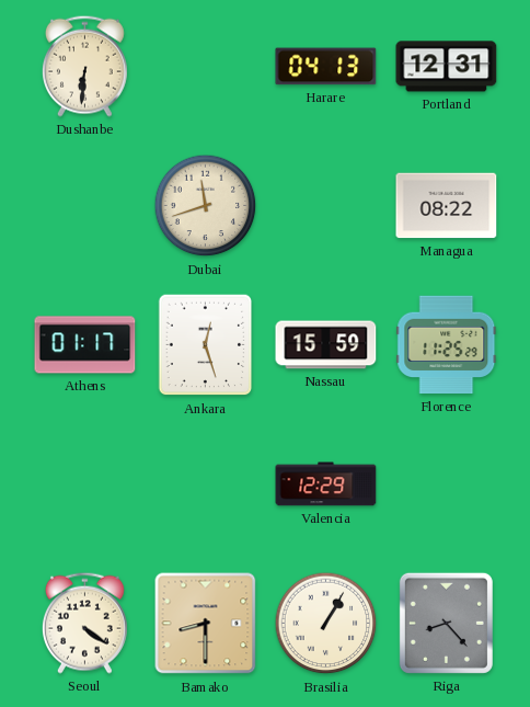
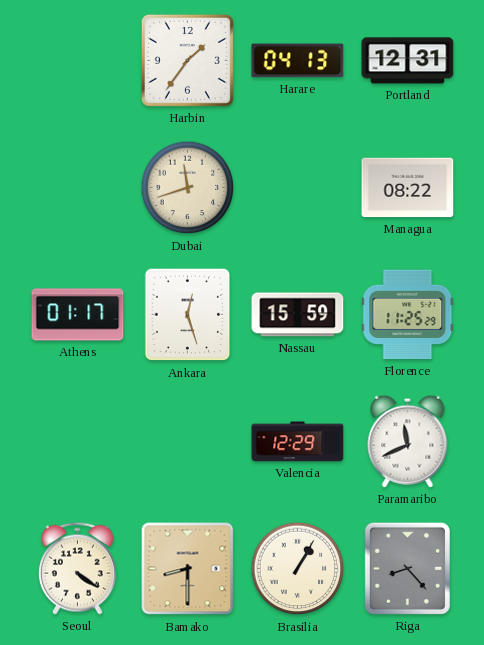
Dushanbe: 6:31 -> none (84, 66)
Harbin: none -> 1:36 (187, 60)
Paramaribo: none -> 11:41 (408, 441)
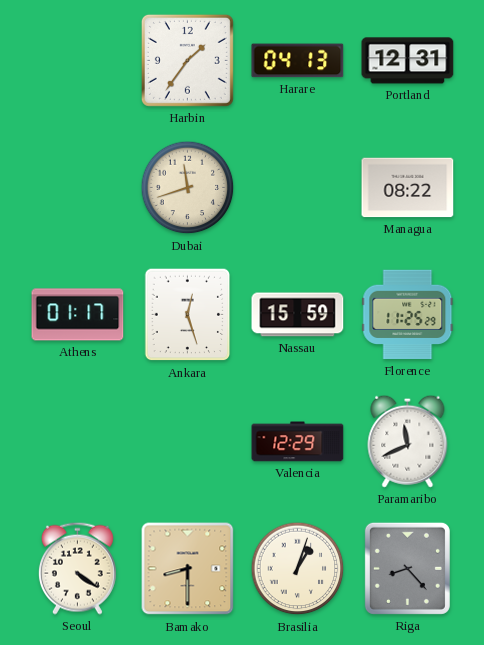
Brasilia: 1:05 -> 1:03 (298, 569)
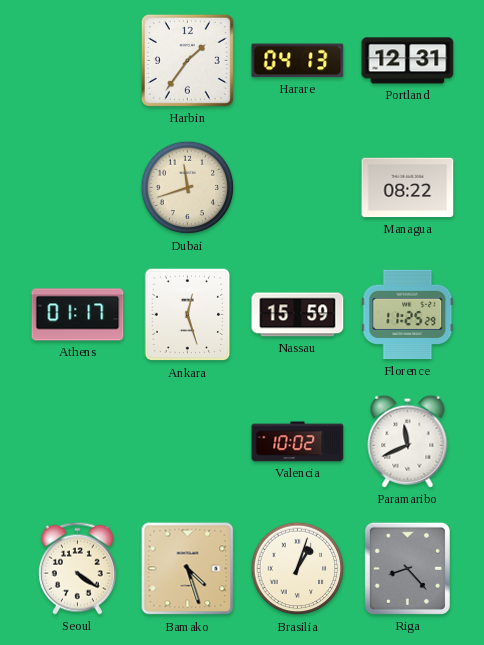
Valencia: 12:29 -> 10:02 (298, 442)
Bamako: 8:30 -> 4:27 (188, 569)
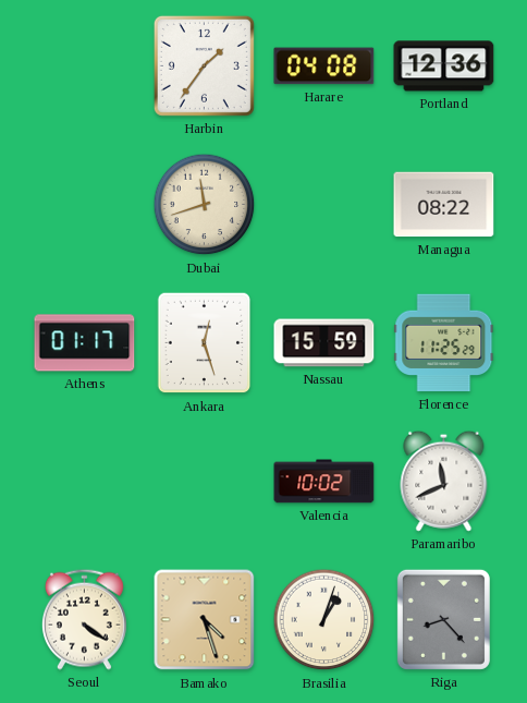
Harare: 04:13 -> 04:08 (324, 66)
Portland: 12:31 -> 12:36 (444, 66)
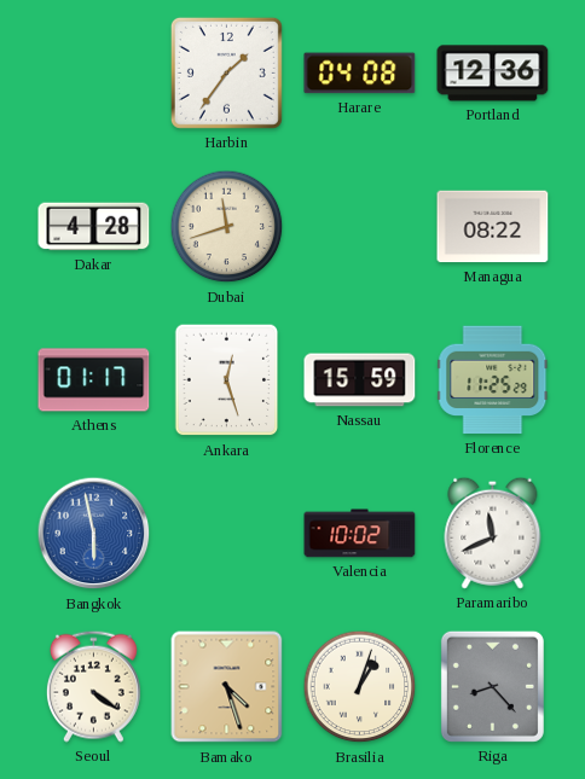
Dakar: none -> 4:28 (94, 227)
Bangkok: none -> 5:58 (94, 534)
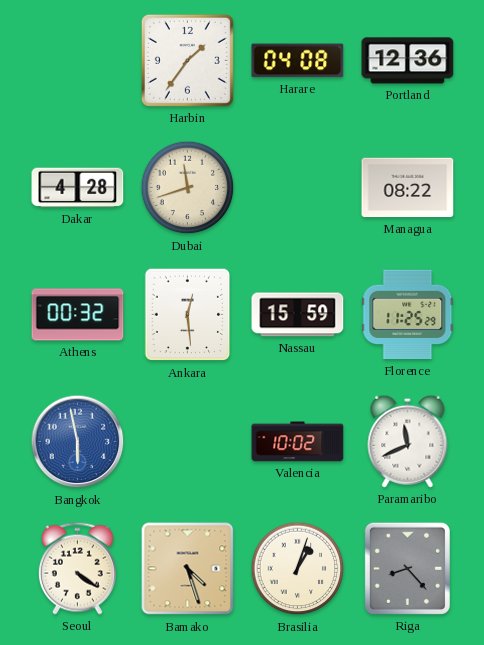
Athens: 01:17 -> 00:32 (78, 315)
Ankara: 12:27 -> 12:29 (188, 315)
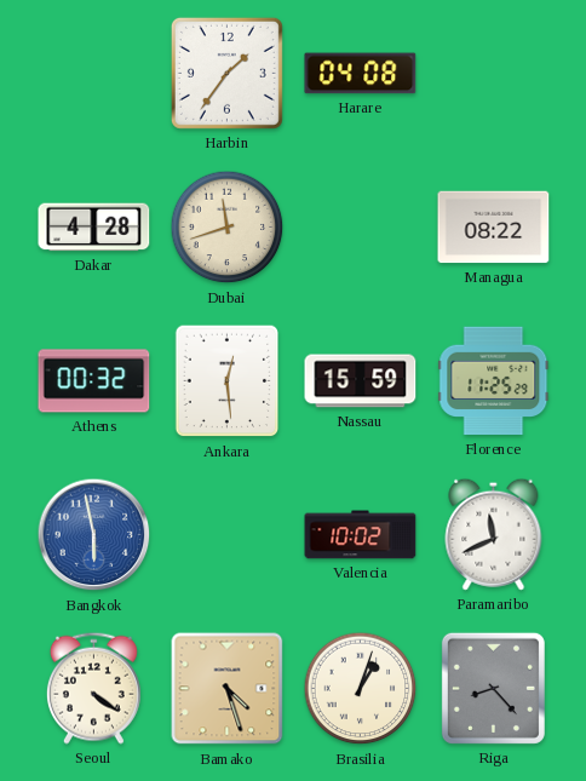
Portland: 12:36 -> none (408, 61)
